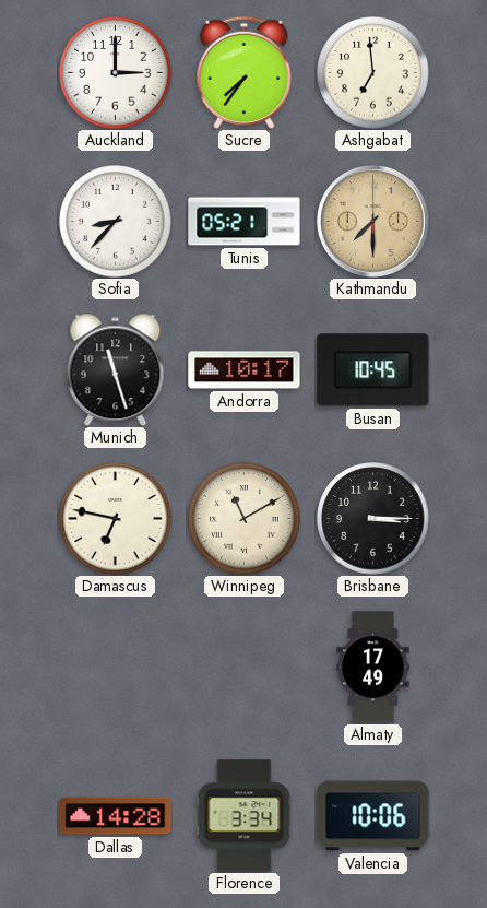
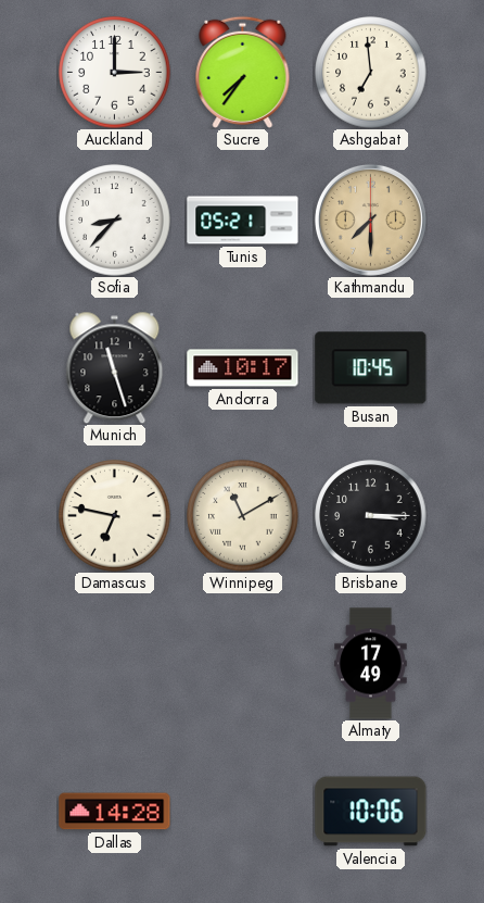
Florence: 3:34 -> none (245, 816)
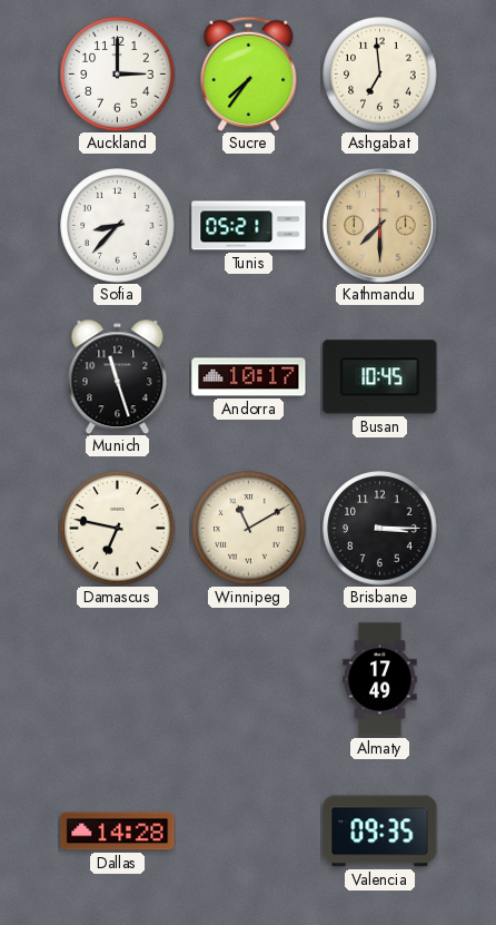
Valencia: 10:06 -> 09:35 (380, 831)
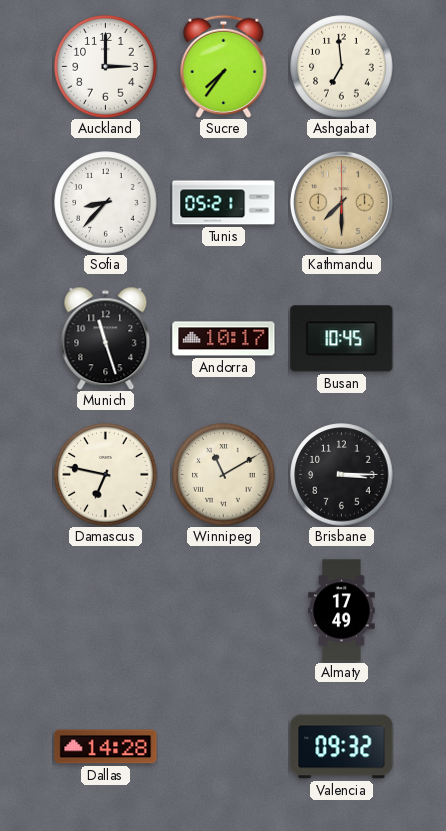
Valencia: 09:35 -> 09:32 (342, 747)
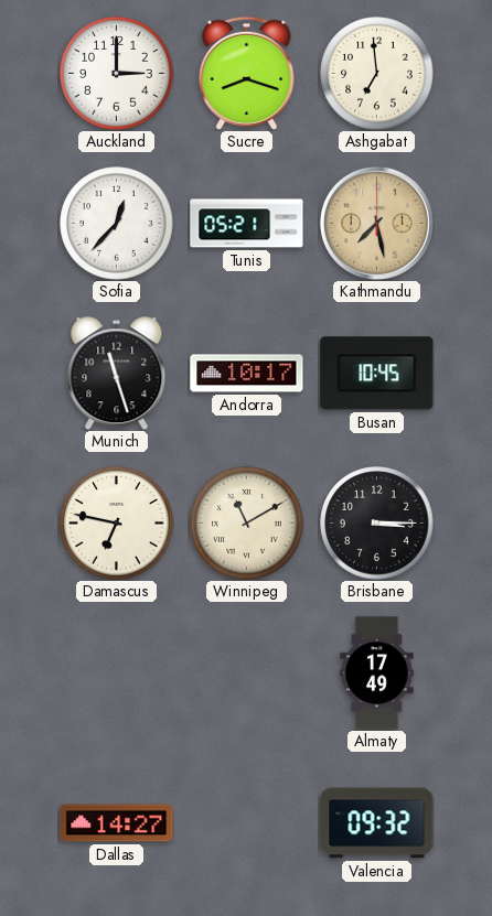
Sucre: 7:36 -> 8:18 (247, 73)
Sofia: 8:37 -> 12:37 (117, 224)
Kathmandu: 7:30 -> 7:28 (376, 223)
Dallas: 14:28 -> 14:27 (117, 823)
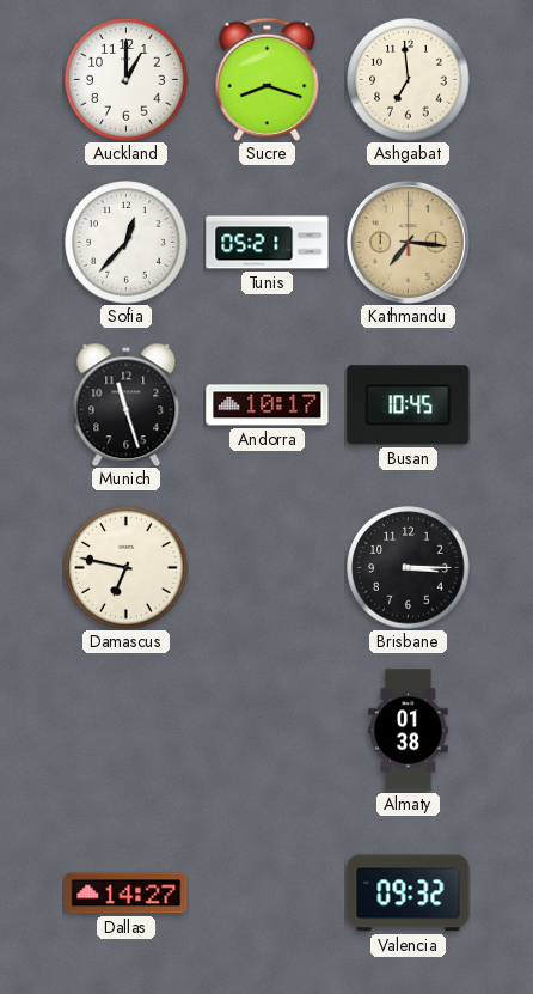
Auckland: 3:00 -> 1:00 (127, 80)
Kathmandu: 7:28 -> 7:16 (408, 242)
Winnipeg: 11:10 -> none (247, 524)
Almaty: 17:49 -> 01:38 (409, 731)
